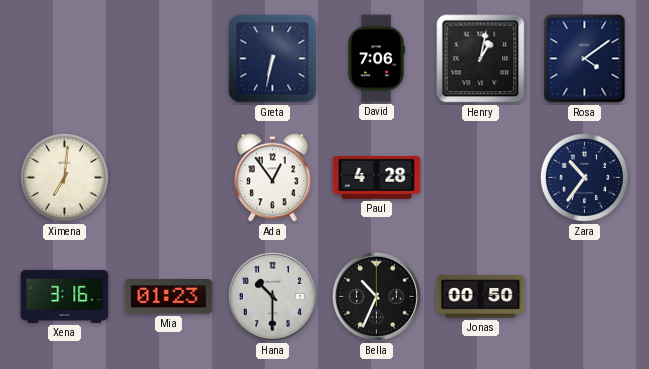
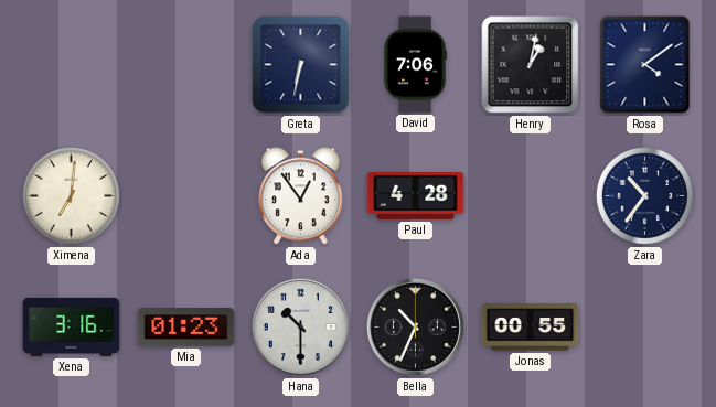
Jonas: 00:50 -> 00:55 (531, 328)
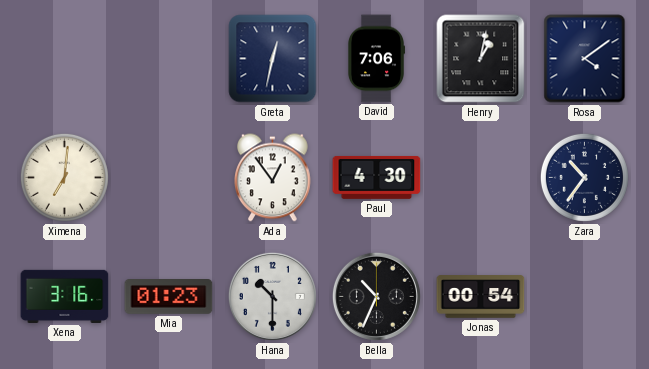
Greta: 6:32 -> 12:32 (273, 59)
Paul: 4:28 -> 4:30 (377, 177)
Jonas: 00:55 -> 00:54 (481, 297)
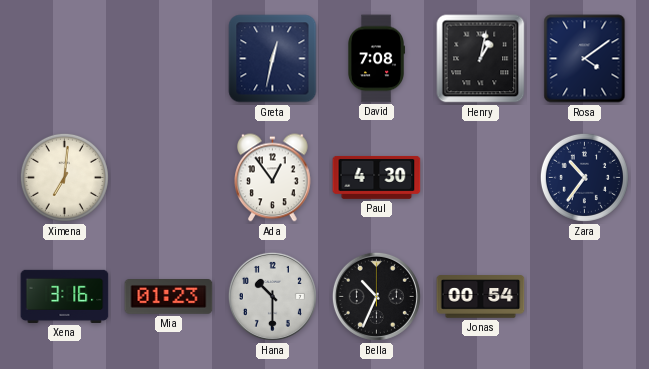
David: 7:06 -> 7:08 (376, 59)
